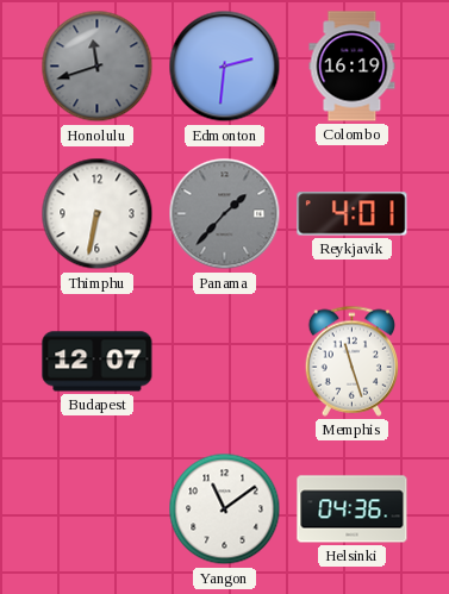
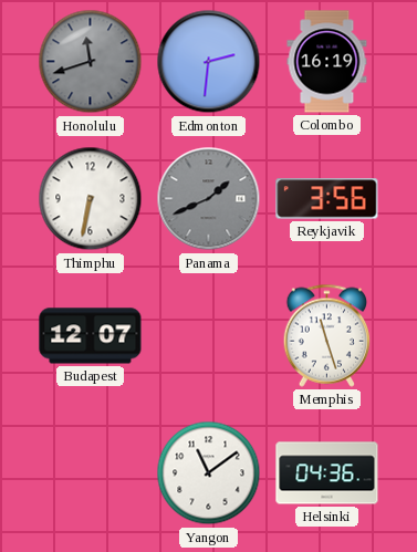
Panama: 1:37 -> 1:41 (209, 199)
Reykjavik: 4:01 -> 3:56 (327, 199)
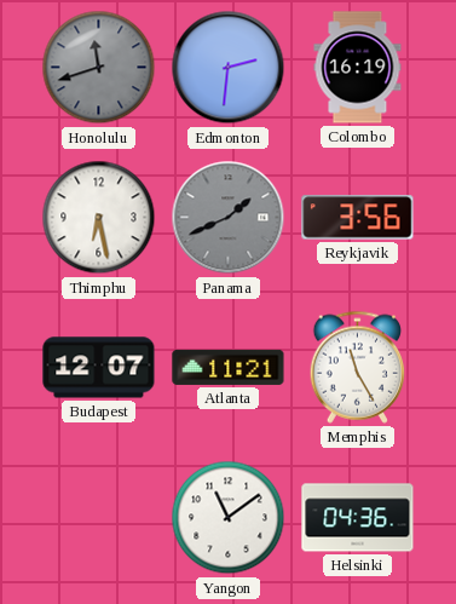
Thimphu: 6:32 -> 6:28 (99, 218)
Atlanta: none -> 11:21 (229, 367)
Memphis: 11:27 -> 11:25 (358, 367)
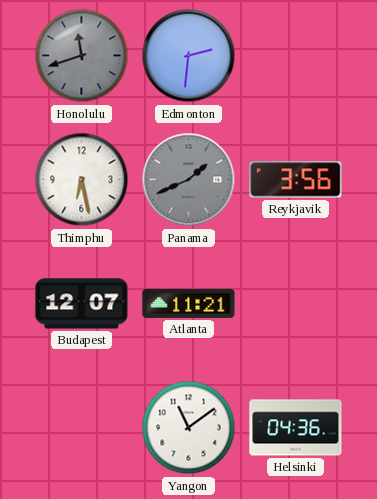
Colombo: 16:19 -> none (358, 68)
Memphis: 11:25 -> none (358, 367)
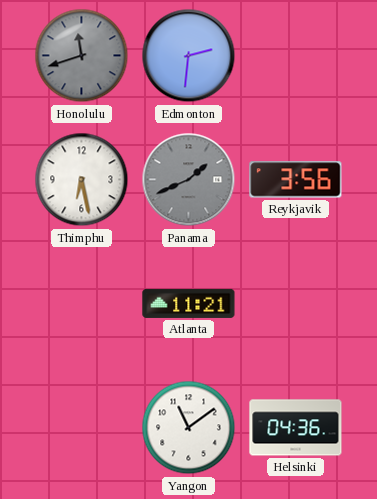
Budapest: 12:07 -> none (82, 304)
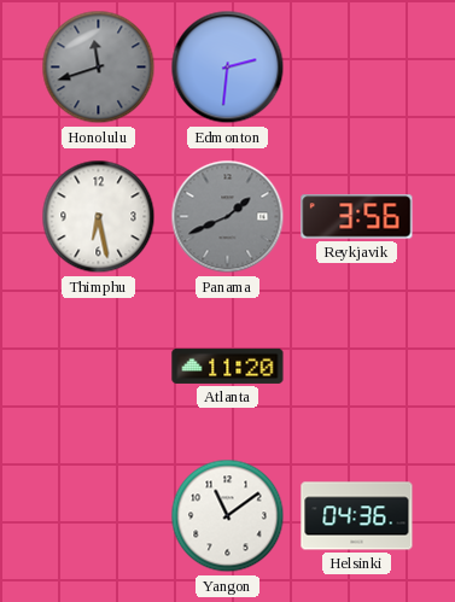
Atlanta: 11:21 -> 11:20 (228, 366)
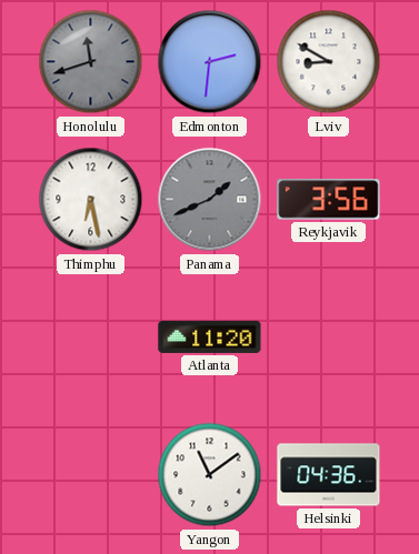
Lviv: none -> 8:50 (329, 62)
